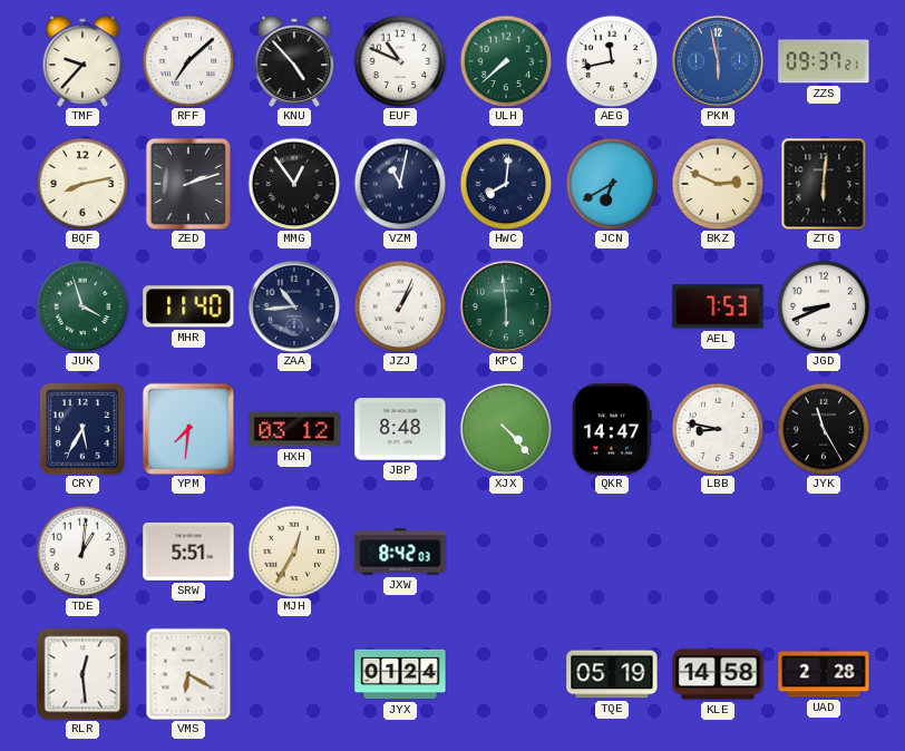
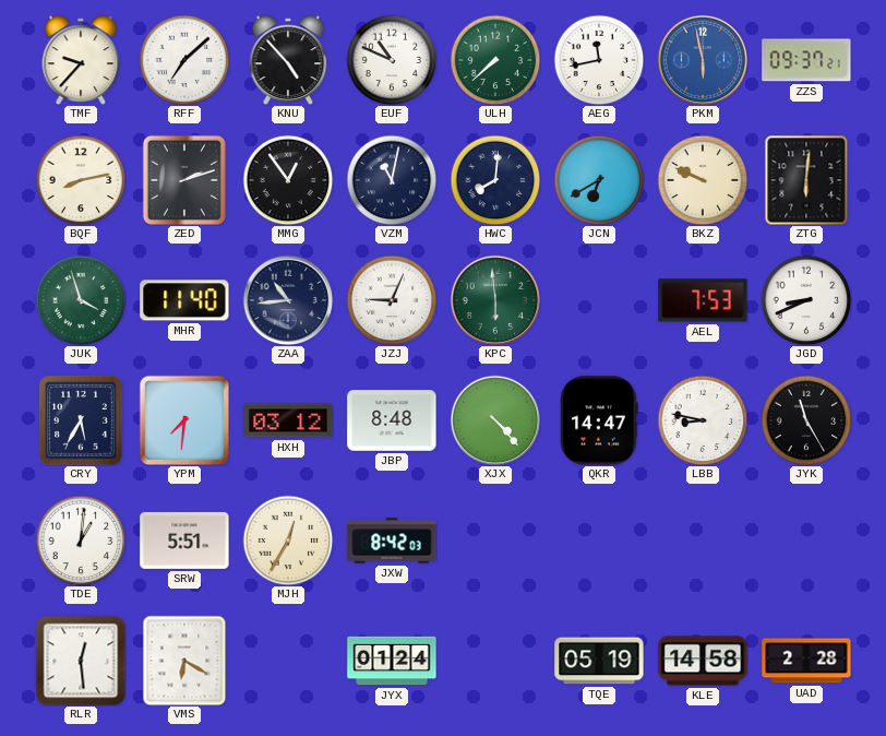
BKZ: 2:49 -> 9:49 (703, 180)
JZJ: 1:04 -> 9:04 (392, 300)
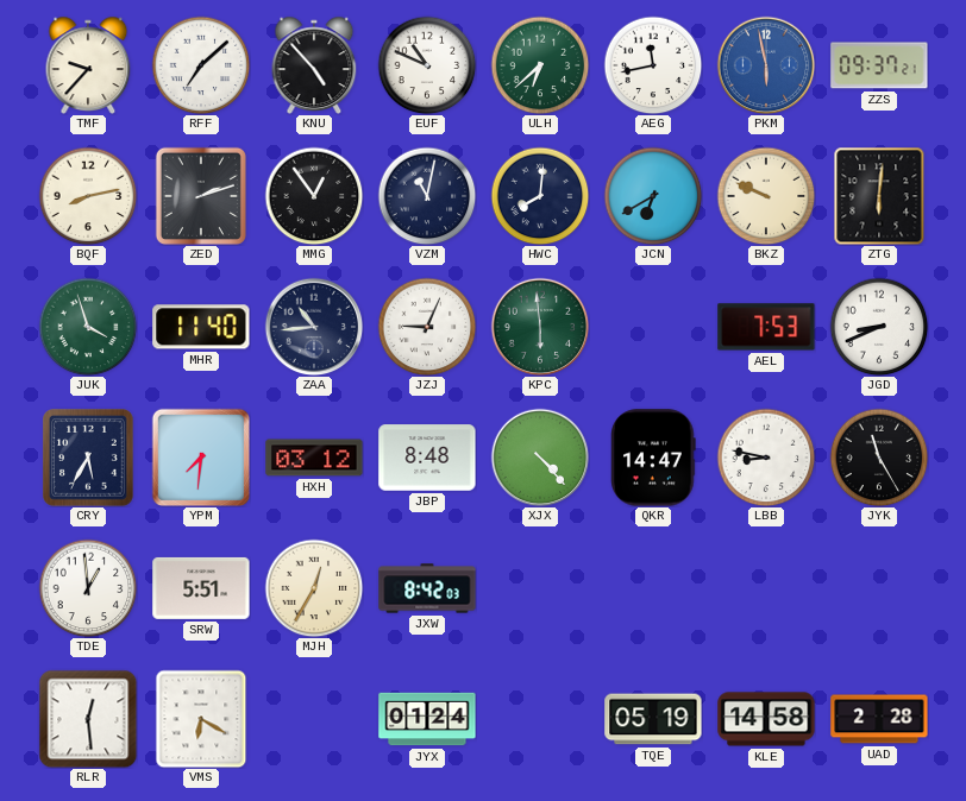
ULH: 7:38 -> 6:38 (540, 65)
TDE: 1:01 -> 12:59 (88, 588)
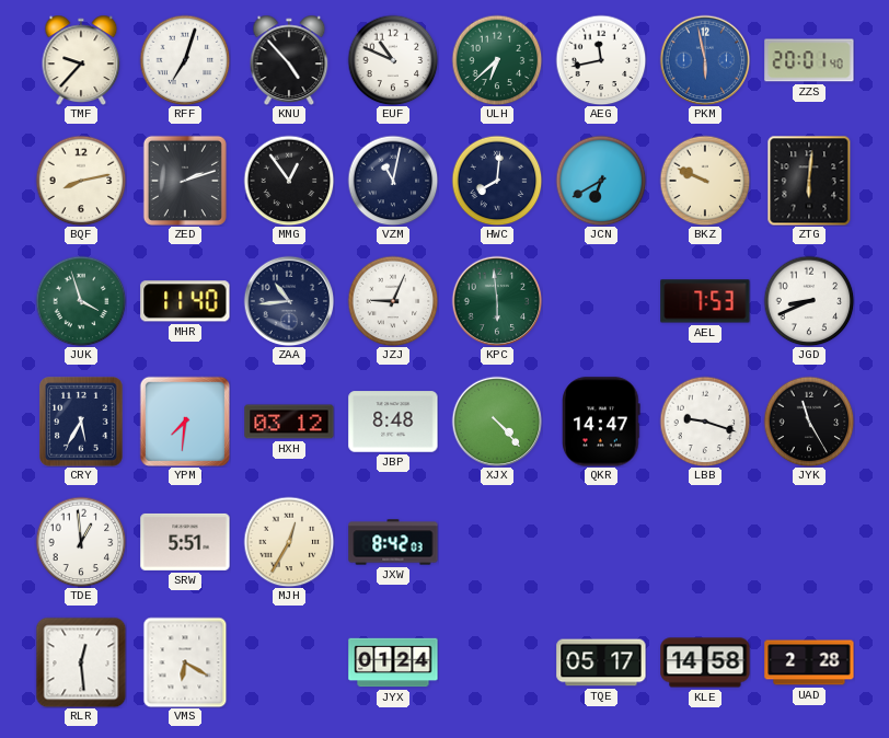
RFF: 7:08 -> 7:03 (185, 60)
ZZS: 09:37 -> 20:01 (809, 60)
LBB: 8:47 -> 9:18 (705, 422)
TQE: 05:19 -> 05:17 (601, 662)
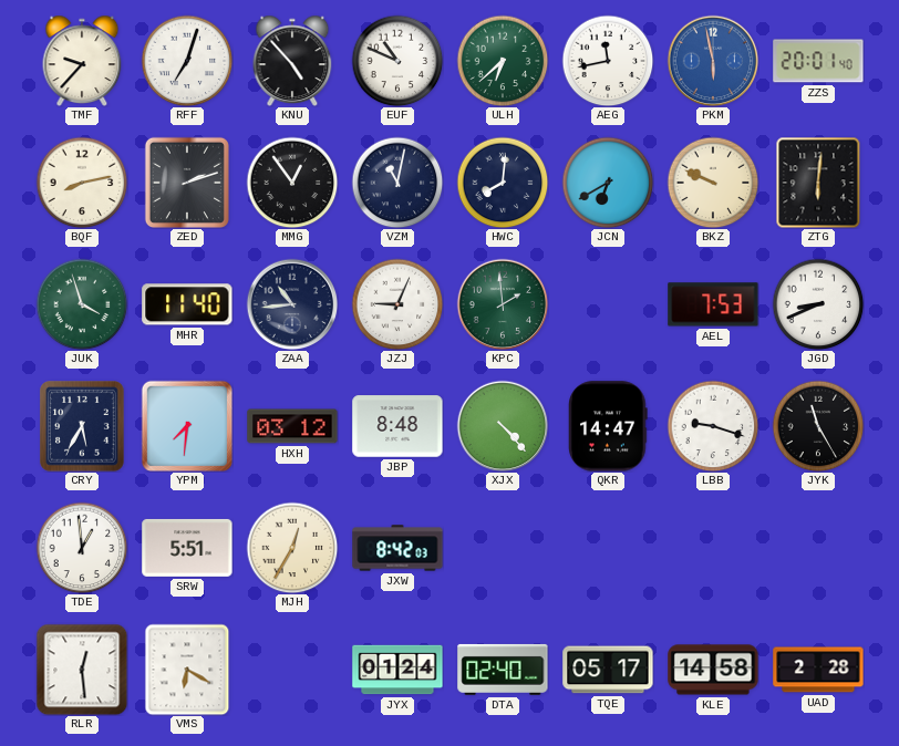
KPC: 5:59 -> 1:59 (503, 304)
DTA: none -> 02:40 (503, 670)
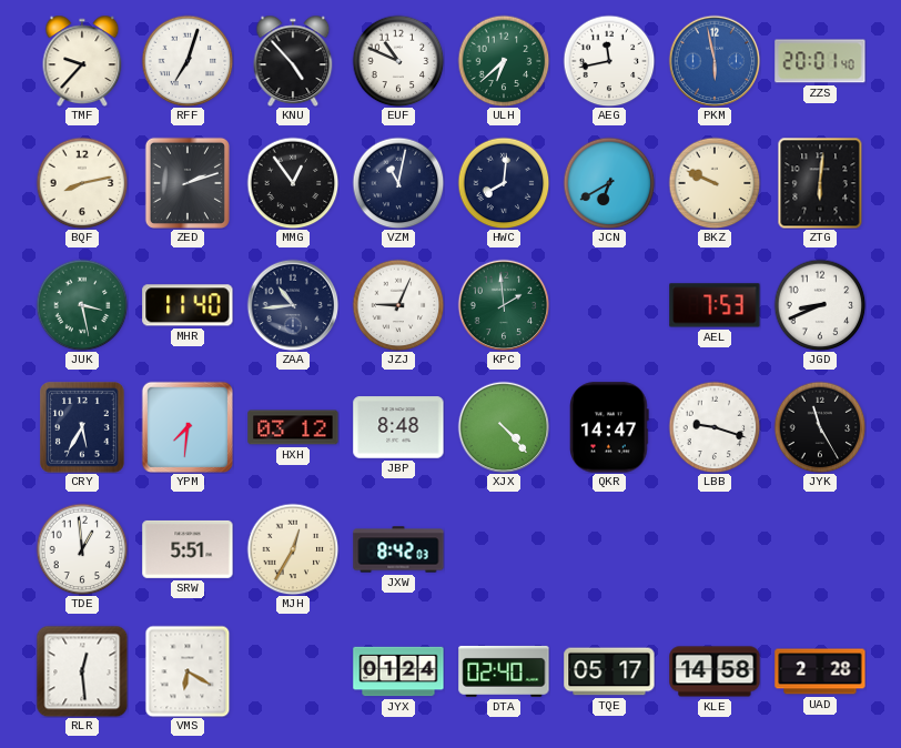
JUK: 3:57 -> 3:28 (82, 305)
